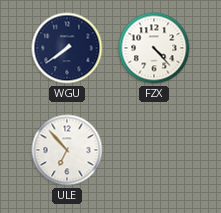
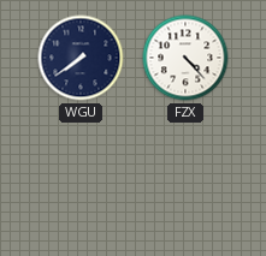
ULE: 6:53 -> none (67, 150)
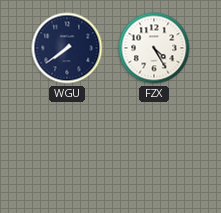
FZX: 4:23 -> 4:25 (154, 48)
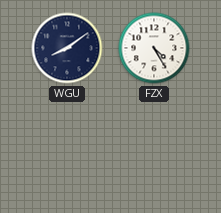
WGU: 7:39 -> 8:09 (67, 48)
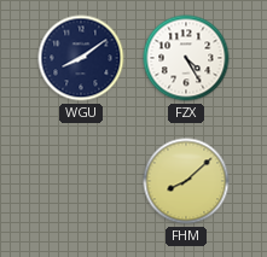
FHM: none -> 8:08 (186, 181)
